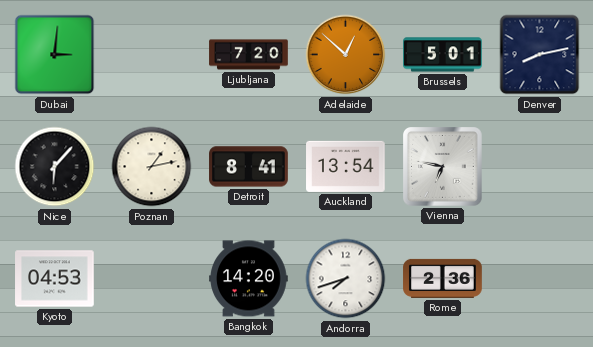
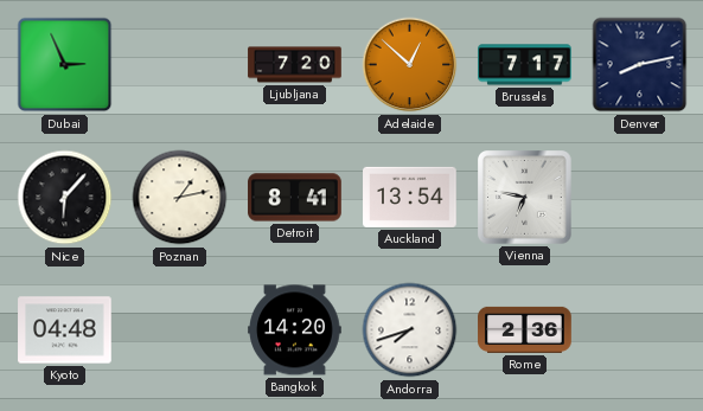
Dubai: 3:01 -> 2:56 (65, 65)
Brussels: 5:01 -> 7:17 (525, 65)
Kyoto: 04:53 -> 04:48 (65, 330)
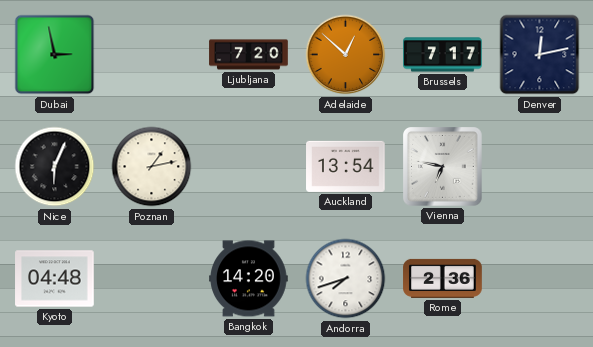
Dubai: 2:56 -> 2:58 (55, 55)
Denver: 8:13 -> 12:13 (540, 55)
Nice: 6:07 -> 6:04 (55, 167)
Detroit: 8:41 -> none (295, 198)
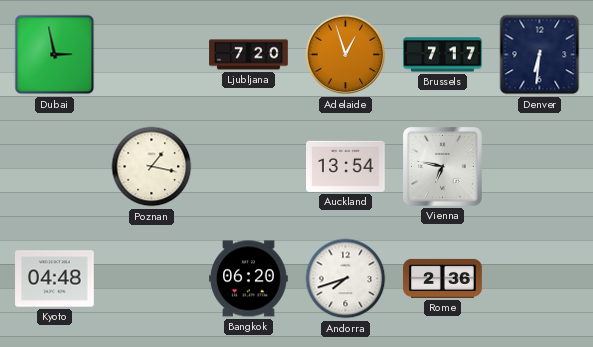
Adelaide: 12:52 -> 12:57 (346, 55)
Denver: 12:13 -> 6:31 (540, 55)
Nice: 6:04 -> none (55, 167)
Poznan: 1:13 -> 1:17 (152, 167)
Bangkok: 14:20 -> 06:20 (249, 279)
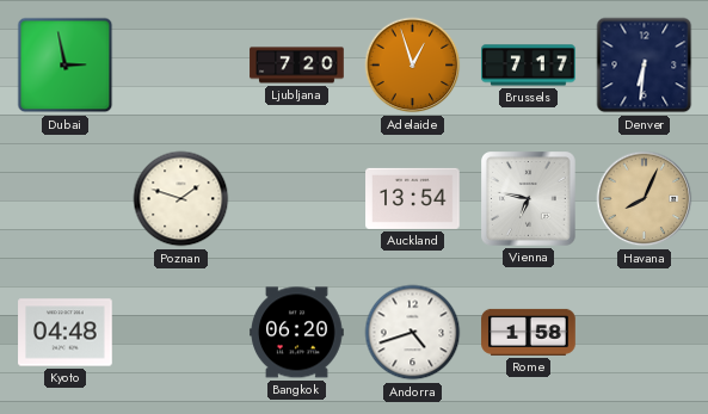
Poznan: 1:17 -> 1:48 (181, 199)
Havana: none -> 8:04 (645, 199)
Andorra: 7:42 -> 4:42 (413, 333)
Rome: 2:36 -> 1:58 (529, 332)
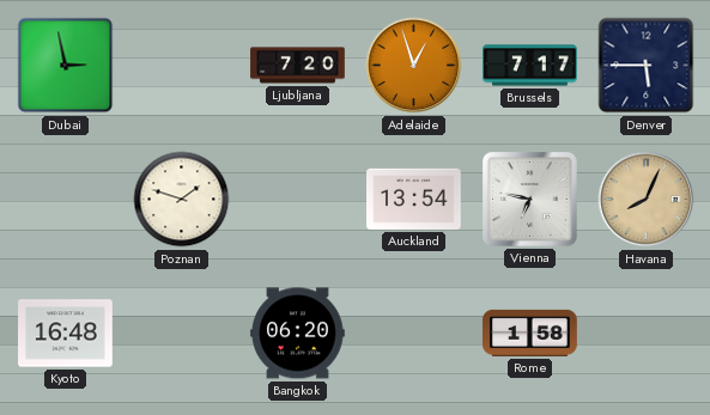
Denver: 6:31 -> 5:45 (647, 66)
Kyoto: 04:48 -> 16:48 (66, 334)
Andorra: 4:42 -> none (413, 333)
